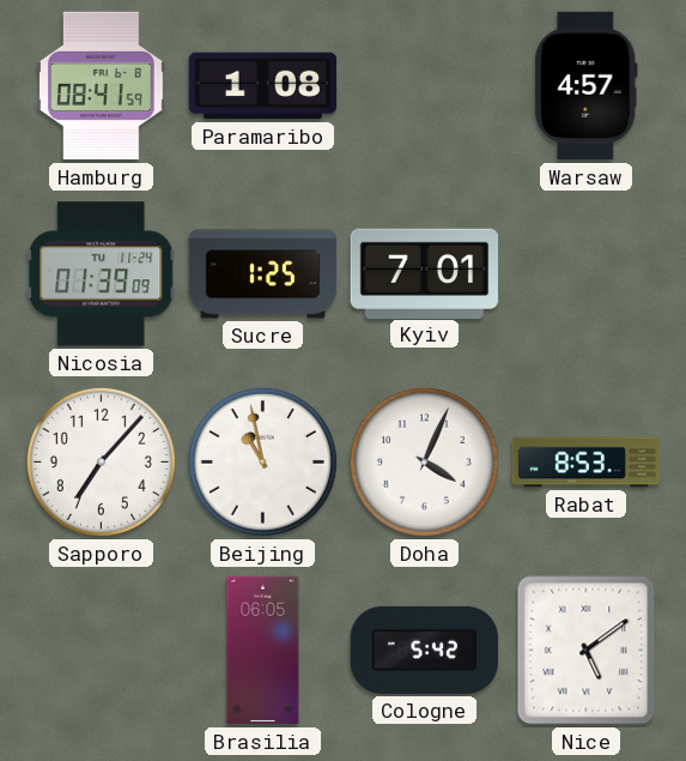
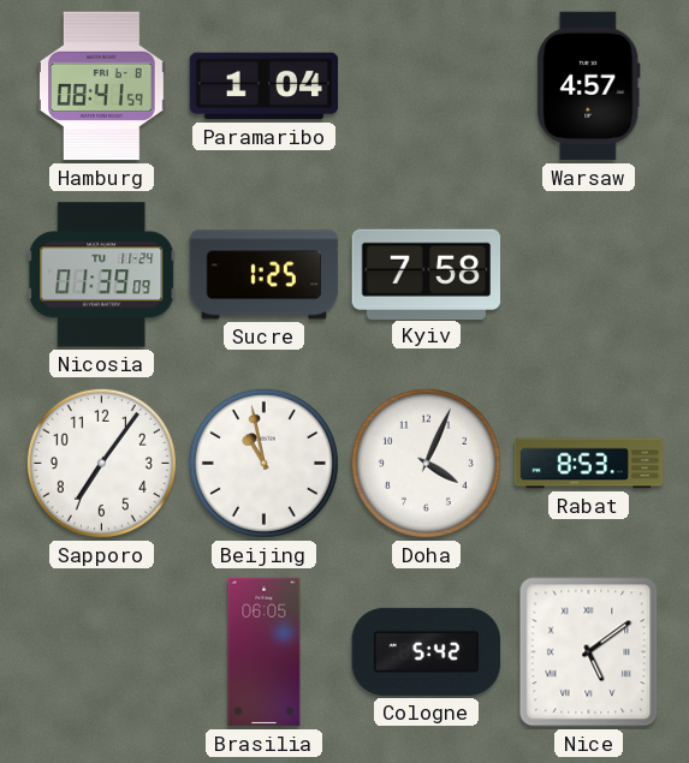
Paramaribo: 1:08 -> 1:04 (265, 87)
Kyiv: 7:01 -> 7:58 (427, 274)
Sapporo: 7:07 -> 7:06 (101, 463)
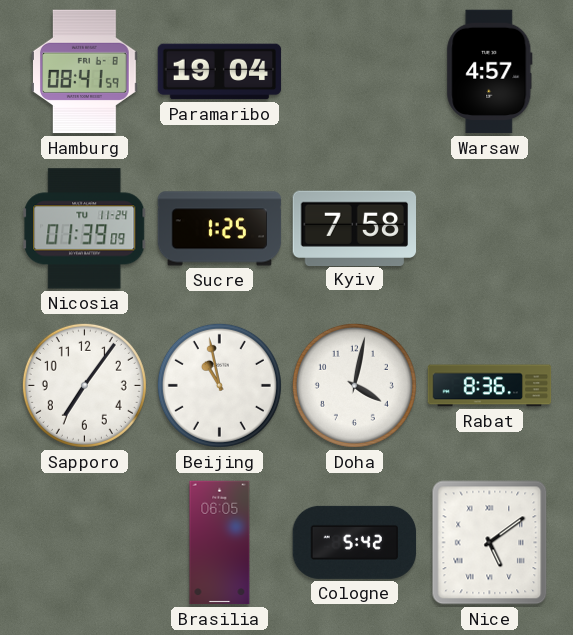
Paramaribo: 1:04 -> 19:04 (220, 72)
Doha: 4:04 -> 4:02 (354, 385)
Rabat: 8:53 -> 8:36 (490, 386)
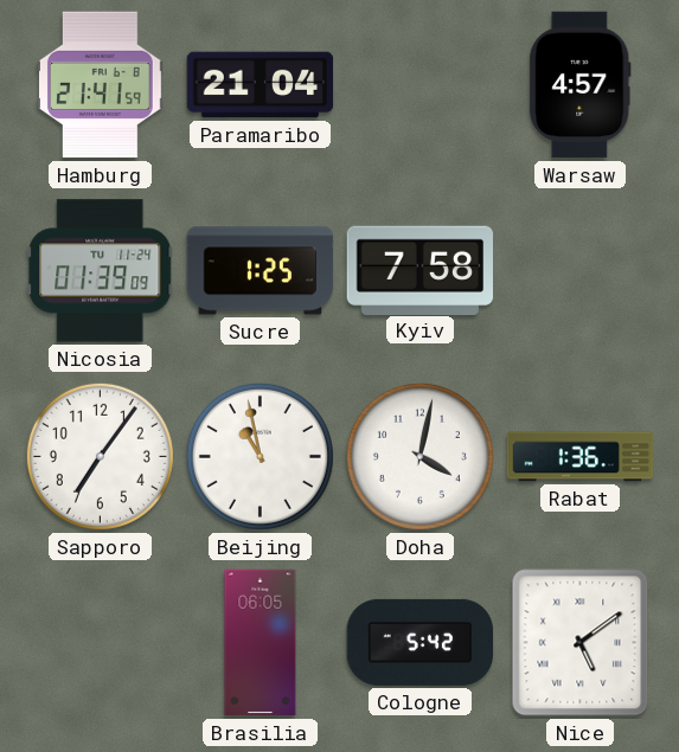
Hamburg: 08:41 -> 21:41 (101, 85)
Paramaribo: 19:04 -> 21:04 (261, 85)
Rabat: 8:36 -> 1:36 (581, 457)
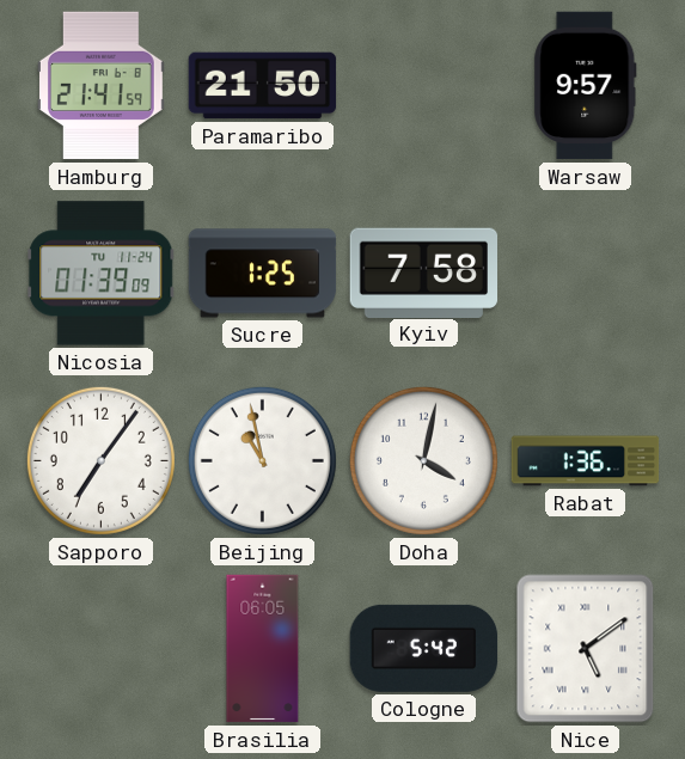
Paramaribo: 21:04 -> 21:50 (263, 86)
Warsaw: 4:57 -> 9:57 (586, 86)
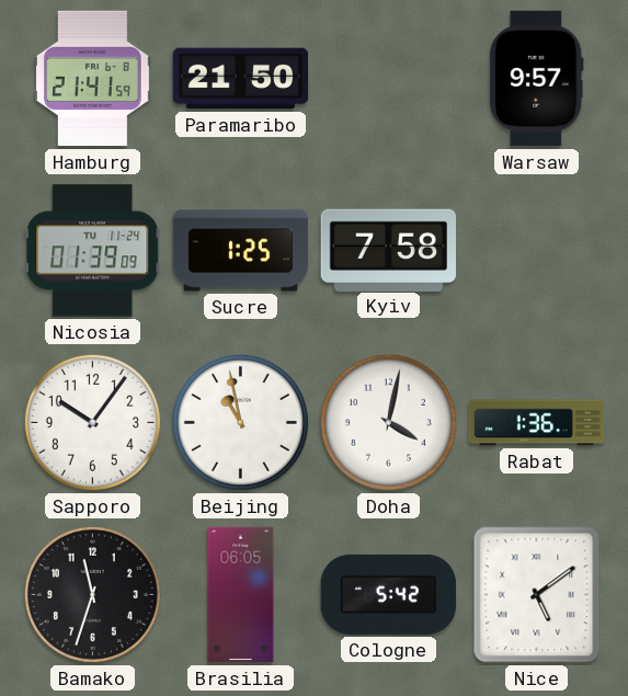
Sapporo: 7:06 -> 10:06 (92, 422)
Bamako: none -> 11:33 (92, 594)
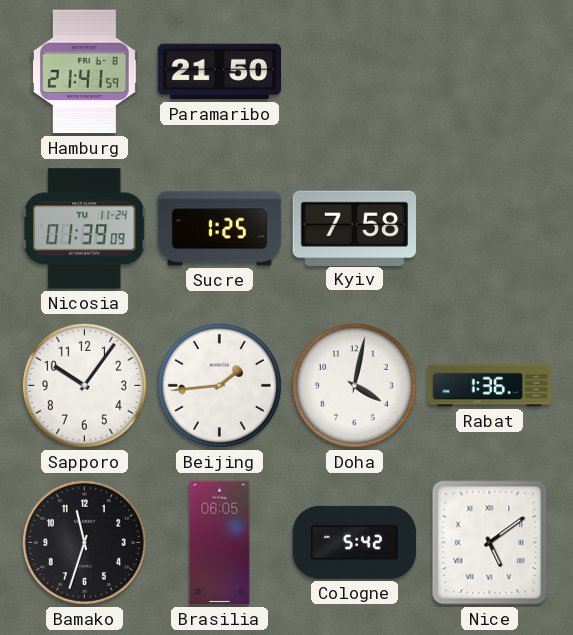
Warsaw: 9:57 -> none (537, 79)
Beijing: 10:58 -> 1:44 (219, 385)
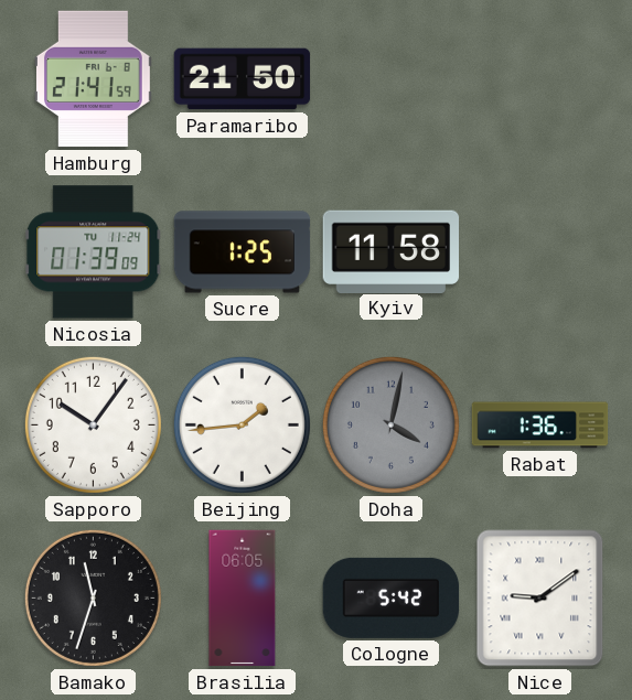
Kyiv: 7:58 -> 11:58 (392, 251)
Doha dial: white -> grey (390, 424)
Nice: 5:09 -> 9:09 (540, 599)
